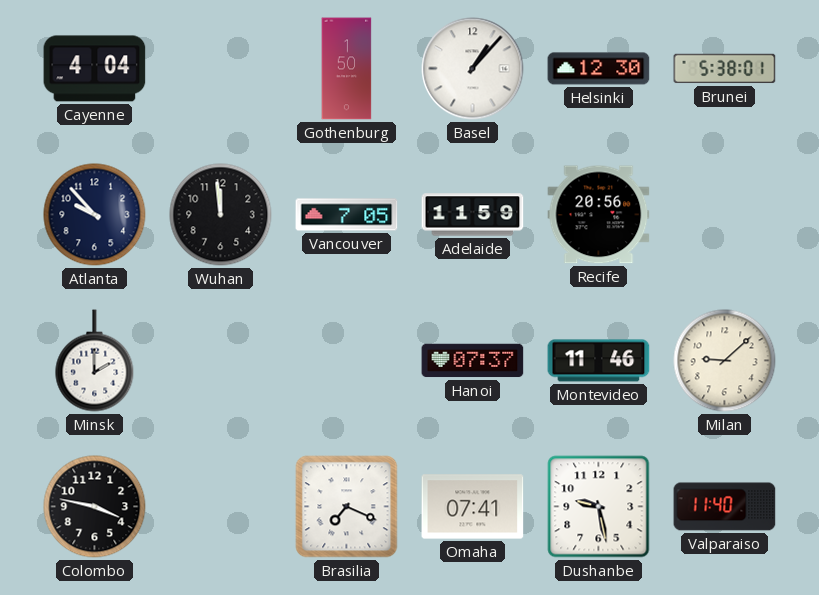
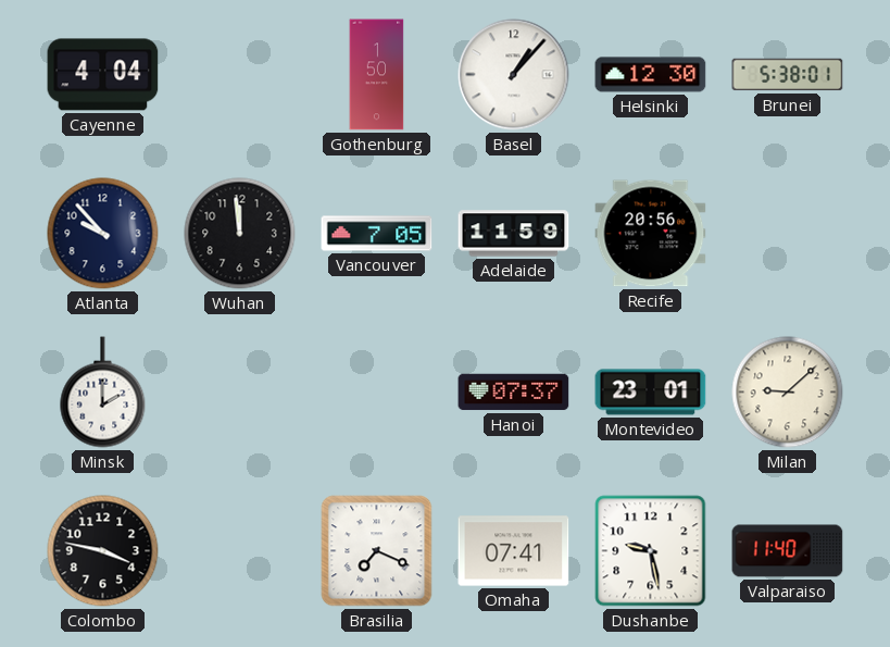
Montevideo: 11:46 -> 23:01 (651, 393)
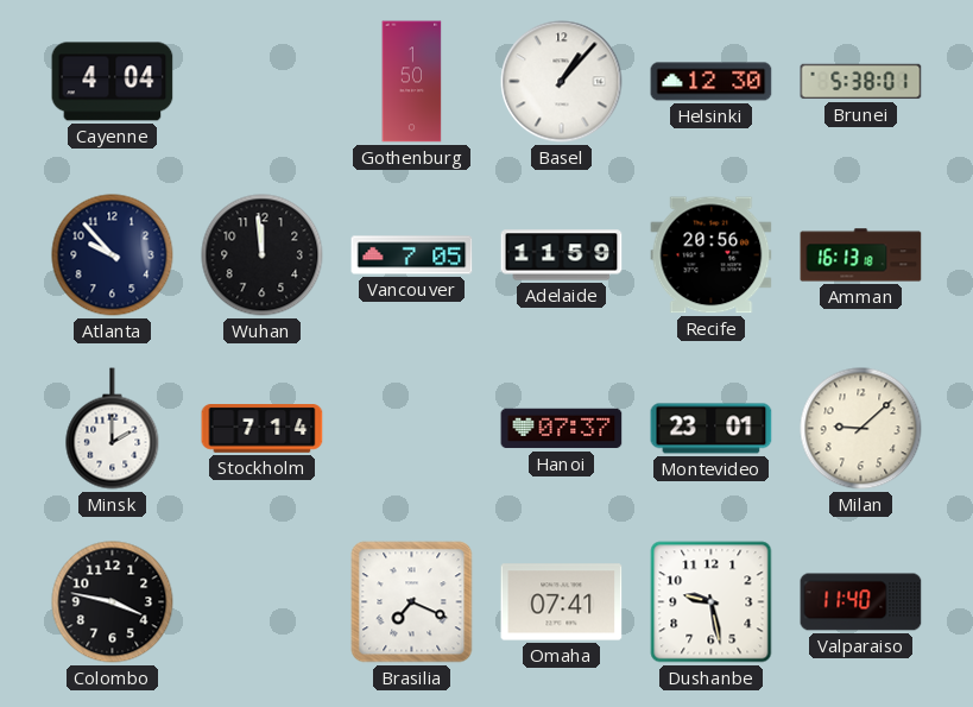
Amman: none -> 16:13 (861, 255)
Stockholm: none -> 7:14 (263, 429)
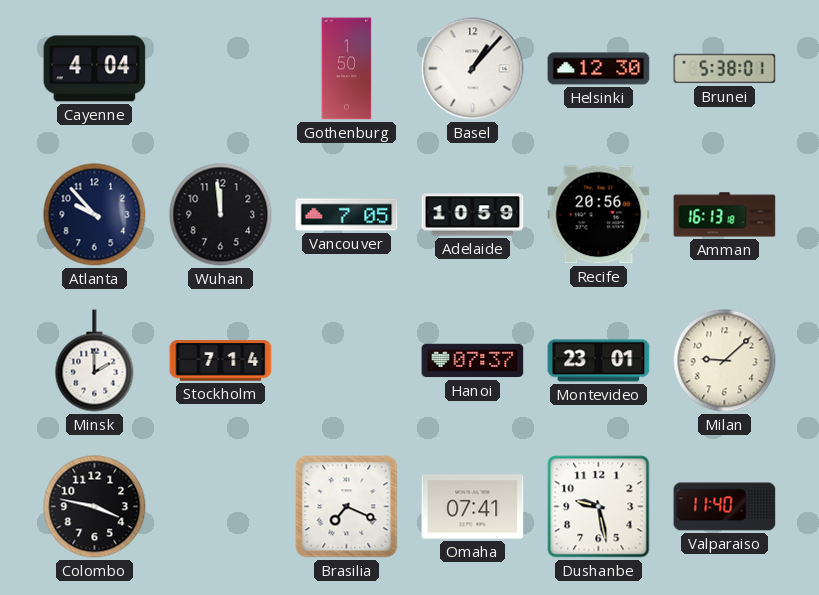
Adelaide: 11:59 -> 10:59 (473, 215)
